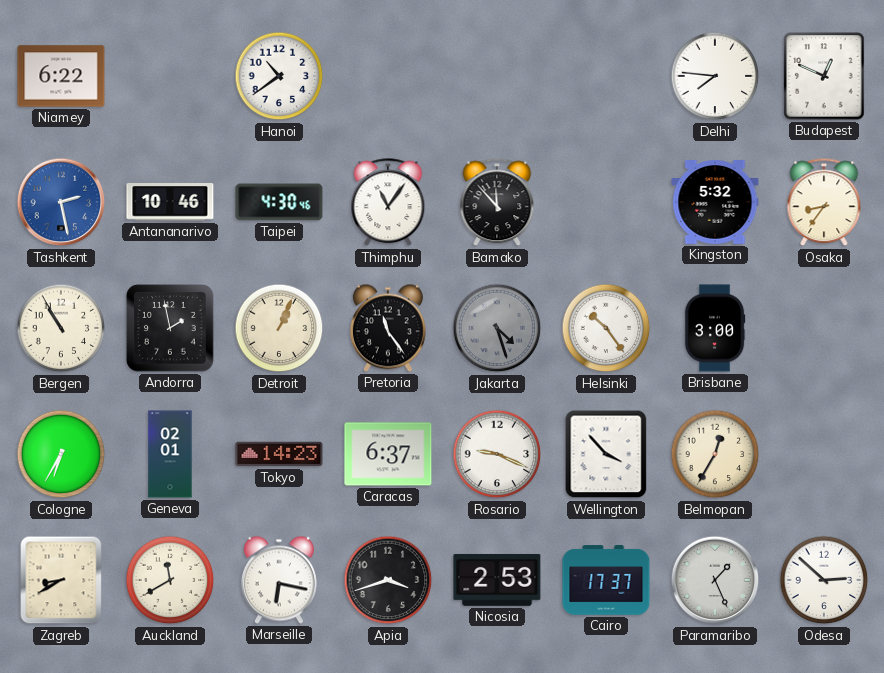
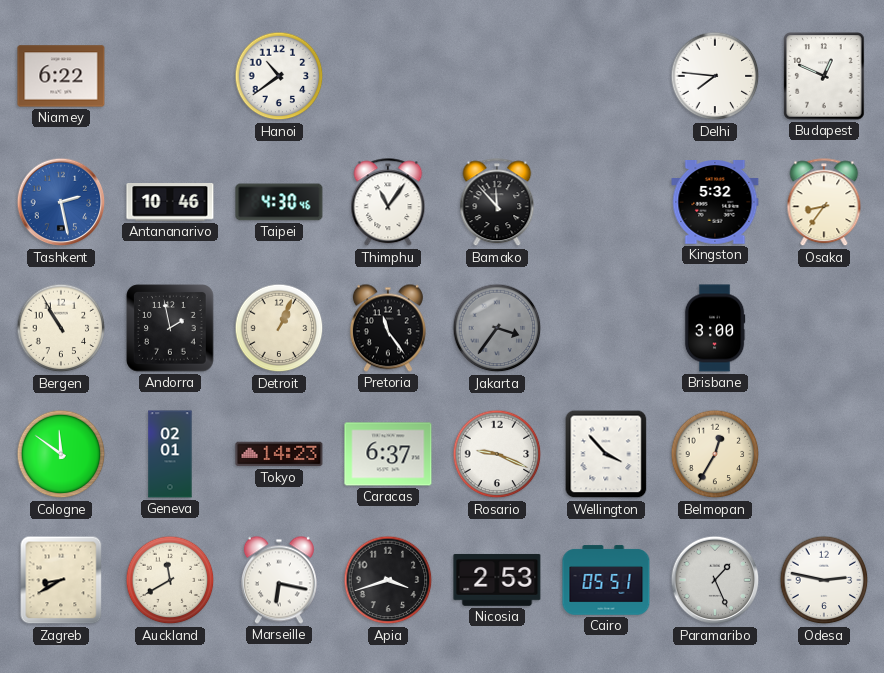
Jakarta: 4:27 -> 3:36 (497, 328)
Helsinki: 10:24 -> none (606, 328)
Cologne: 6:35 -> 11:51 (61, 454)
Cairo: 17:37 -> 05:51 (606, 580)
Odesa: 2:52 -> 2:47 (824, 580)
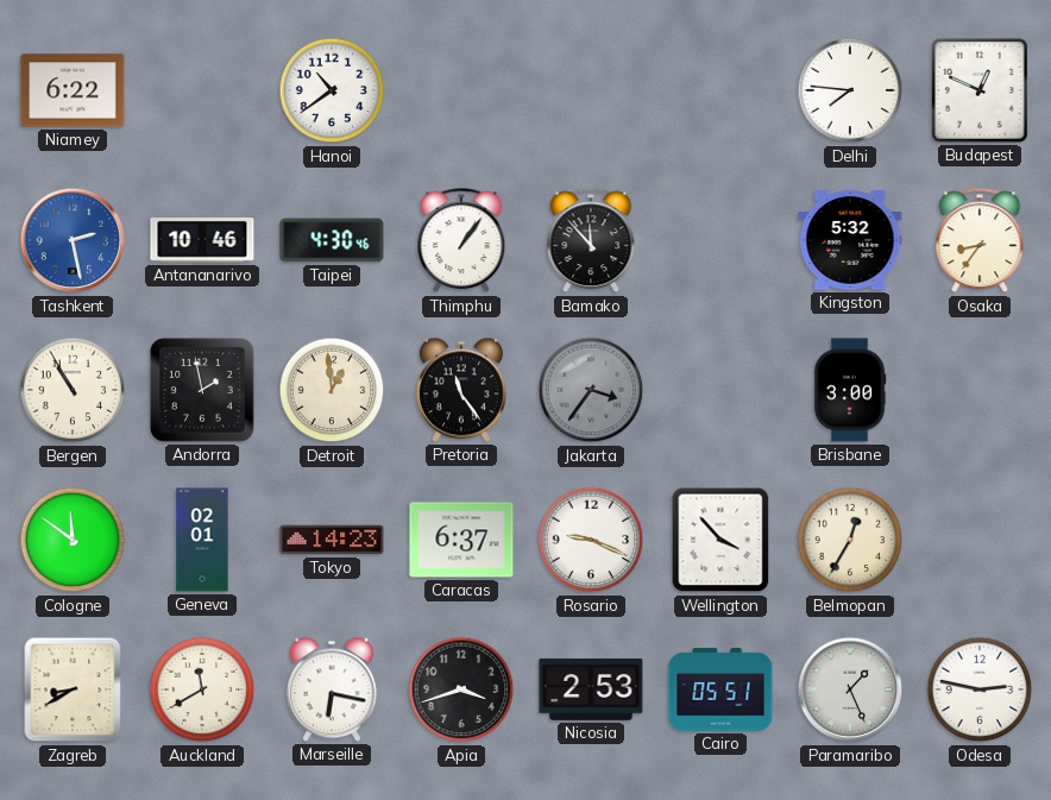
Thimphu: 11:06 -> 1:06 (461, 241)
Detroit: 1:04 -> 12:59 (332, 390)
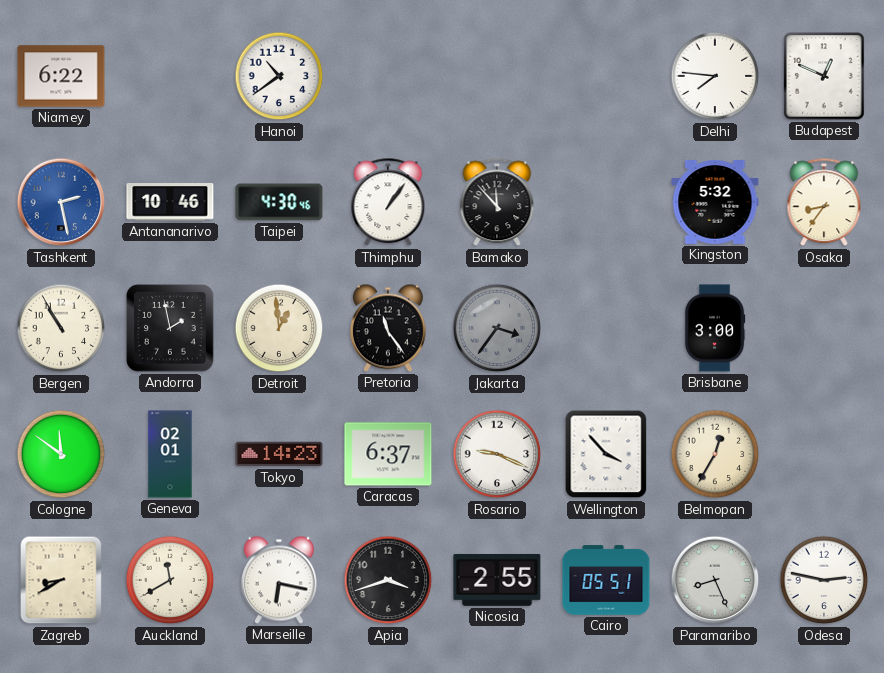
Nicosia: 2:53 -> 2:55 (497, 580)
Paramaribo: 1:26 -> 8:26 (715, 580)
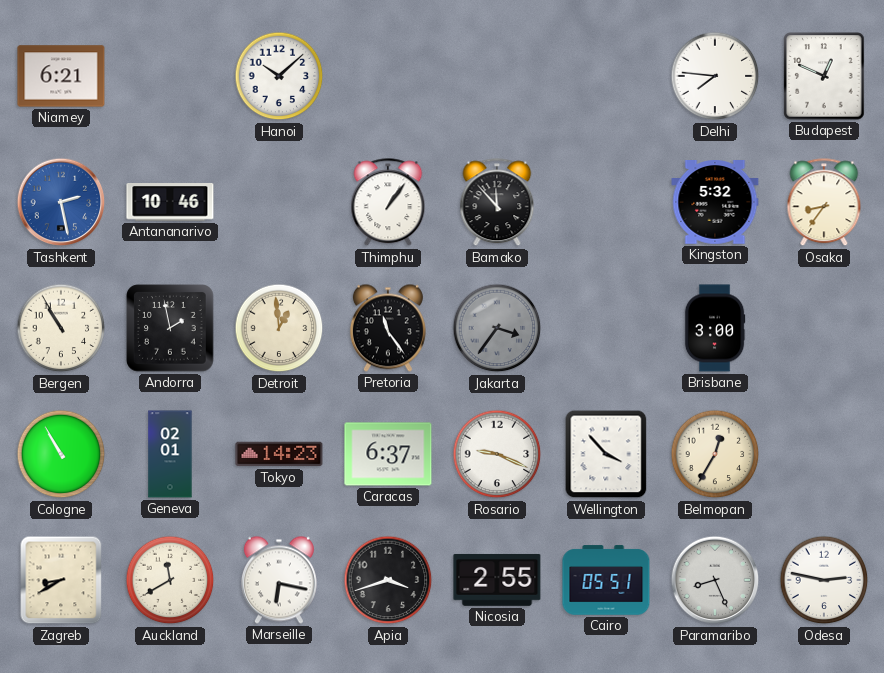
Niamey: 6:22 -> 6:21 (61, 76)
Hanoi: 10:39 -> 10:08 (279, 76)
Taipei: 4:30 -> none (279, 202)
Cologne: 11:51 -> 10:55 (61, 454)
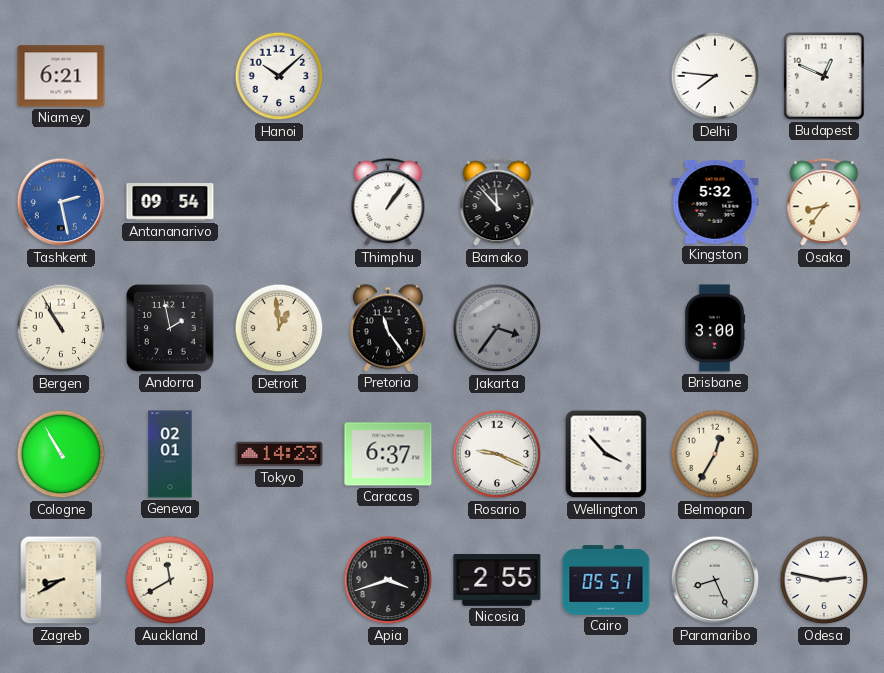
Antananarivo: 10:46 -> 09:54 (170, 203)
Marseille: 6:17 -> none (279, 580)
